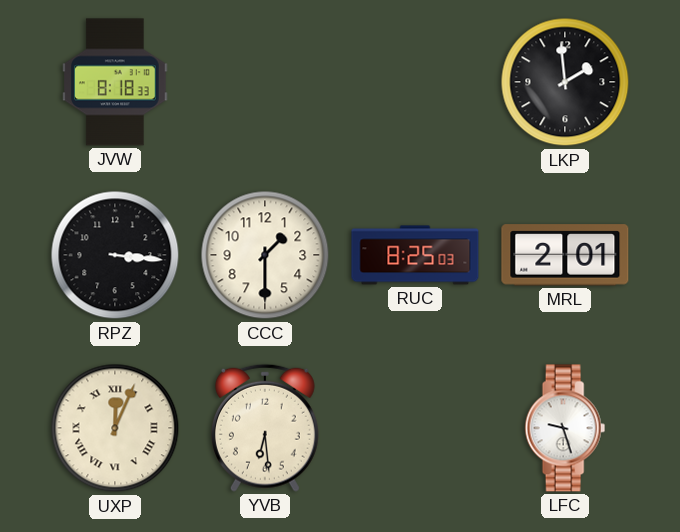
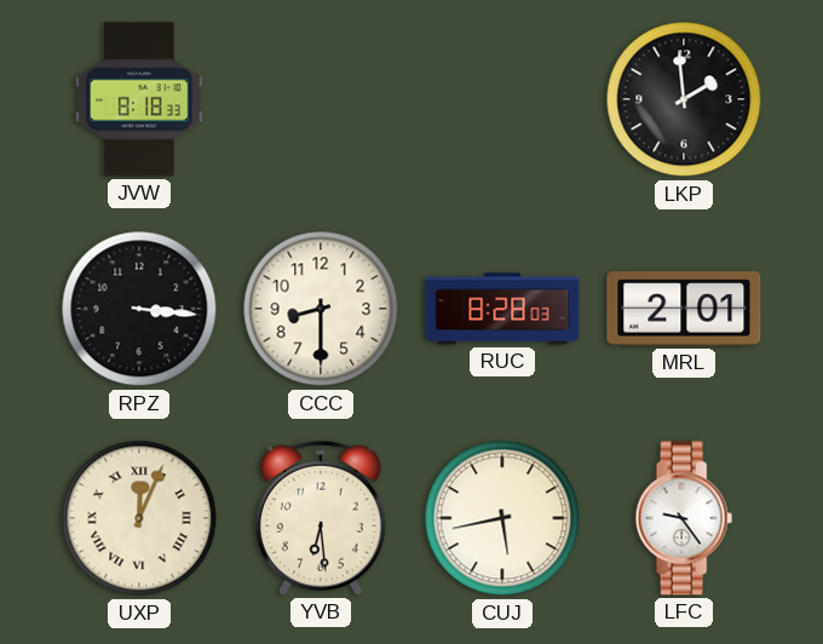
CCC: 1:30 -> 8:30 (321, 309)
RUC: 8:25 -> 8:28 (502, 309)
CUJ: none -> 5:43 (502, 518)
LFC: 9:27 -> 9:24 (684, 518)
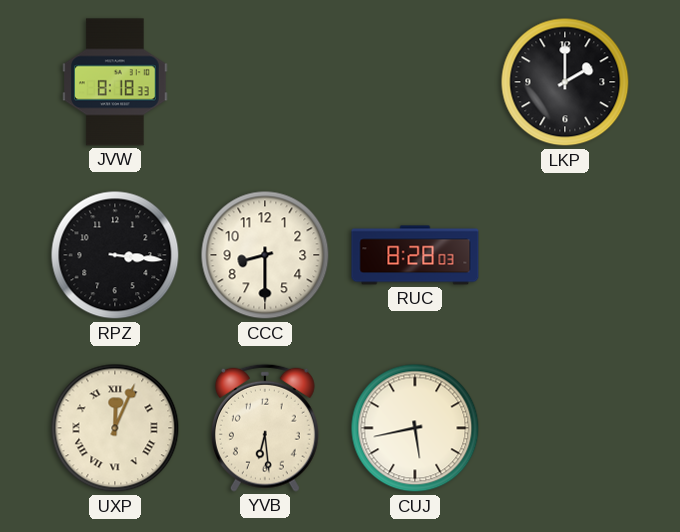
LKP: 1:59 -> 2:00 (565, 82)
MRL: 2:01 -> none (684, 309)
LFC: 9:24 -> none (684, 518)
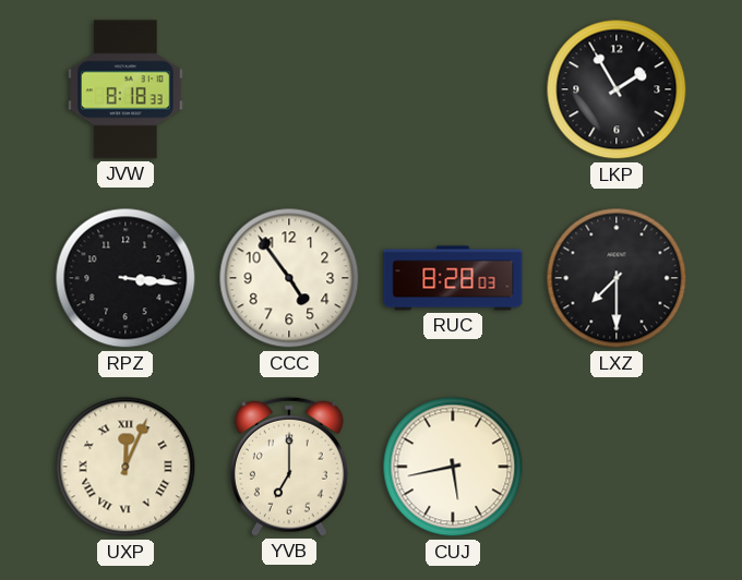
LKP: 2:00 -> 1:55 (617, 89)
CCC: 8:30 -> 4:54 (289, 278)
LXZ: none -> 7:30 (617, 278)
YVB: 6:29 -> 7:00 (289, 467)
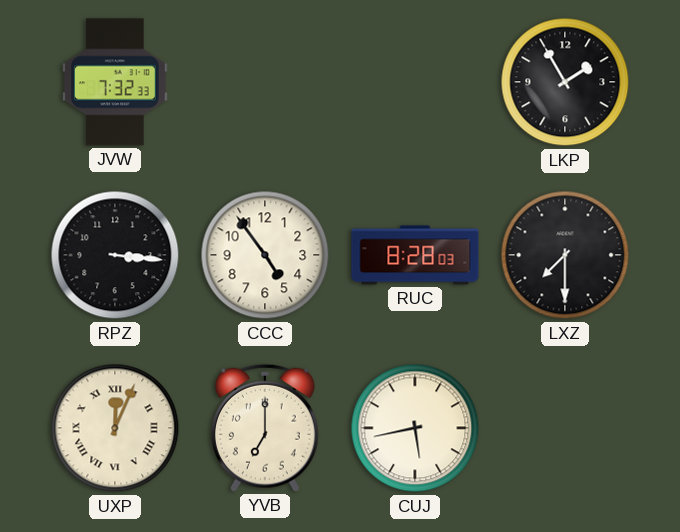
JVW: 8:18 -> 7:32 (116, 82)
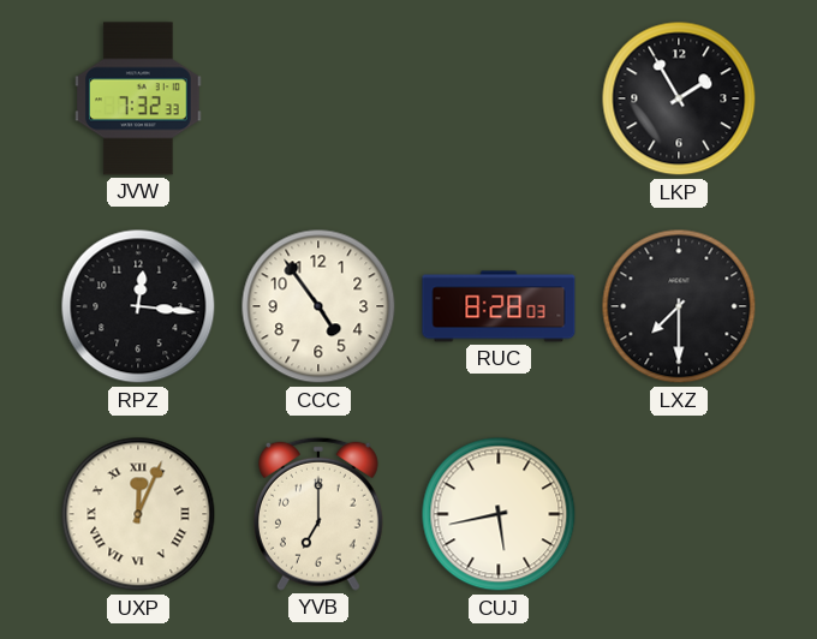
RPZ: 3:16 -> 12:16 (138, 306)
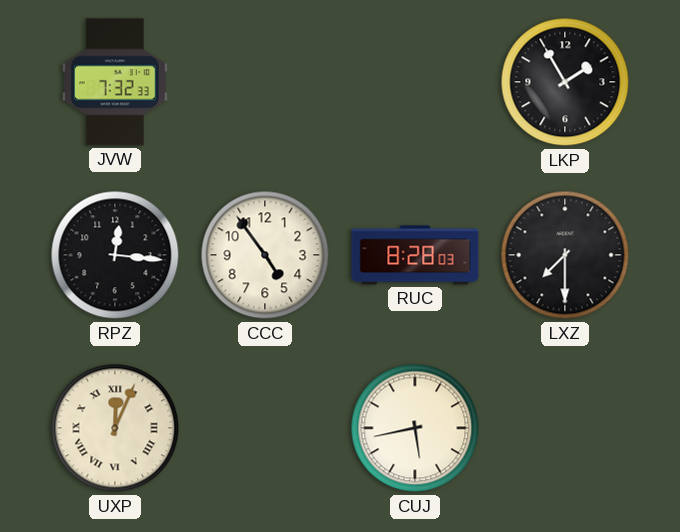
YVB: 7:00 -> none (318, 514)
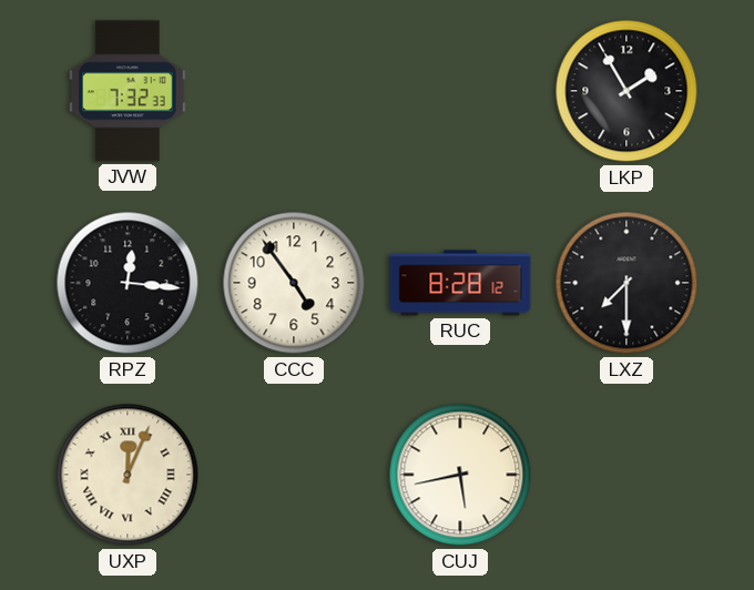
RUC: 8:28:03 -> 8:28:12 (460, 283)
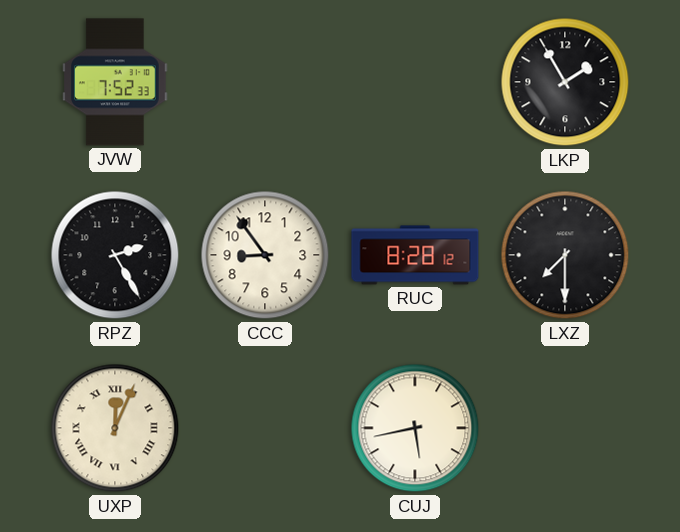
JVW: 7:32 -> 7:52 (116, 82)
RPZ: 12:16 -> 2:25 (115, 255)
CCC: 4:54 -> 8:54 (265, 255)
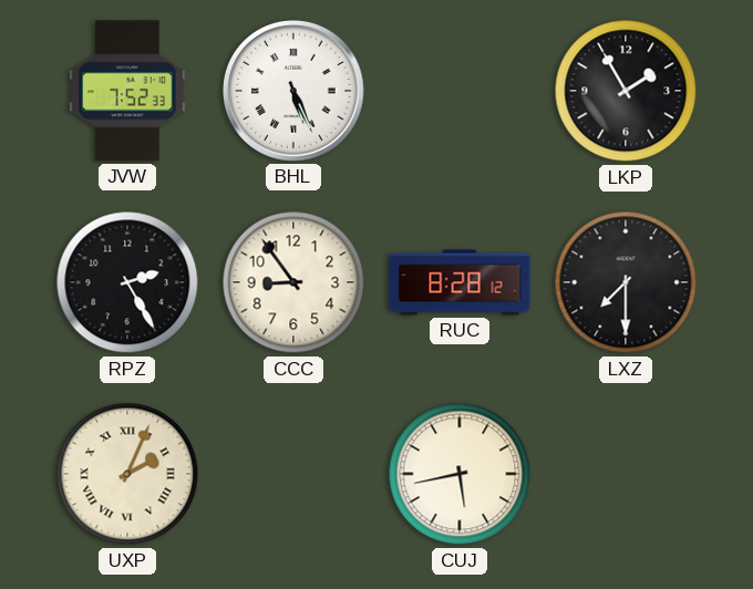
BHL: none -> 5:26 (295, 92)
UXP: 12:04 -> 2:04 (127, 474)
